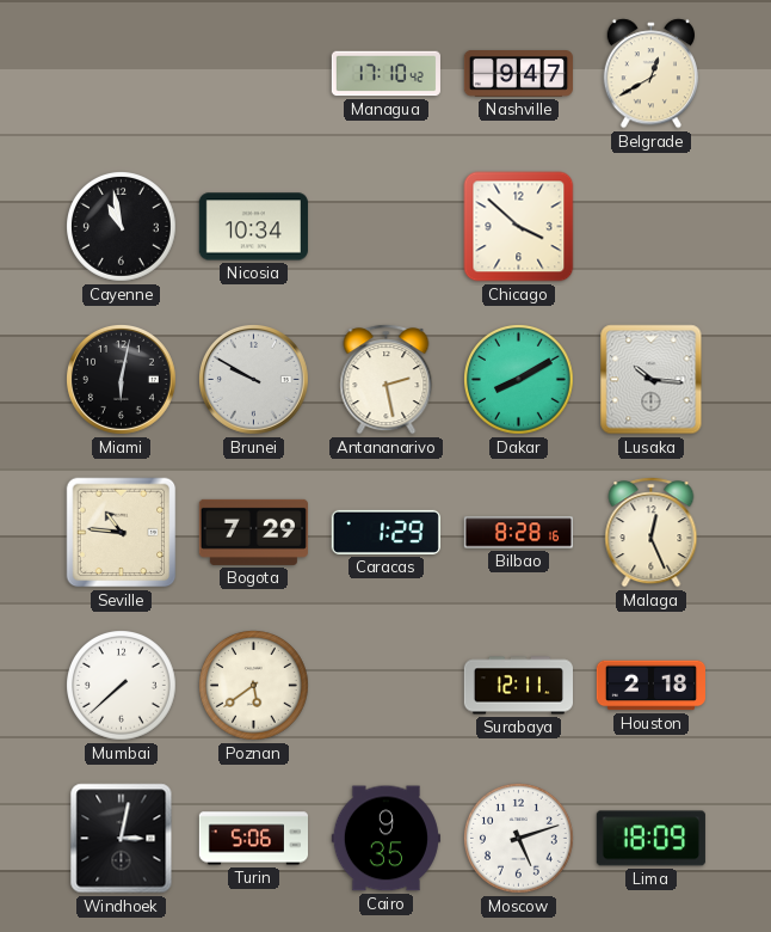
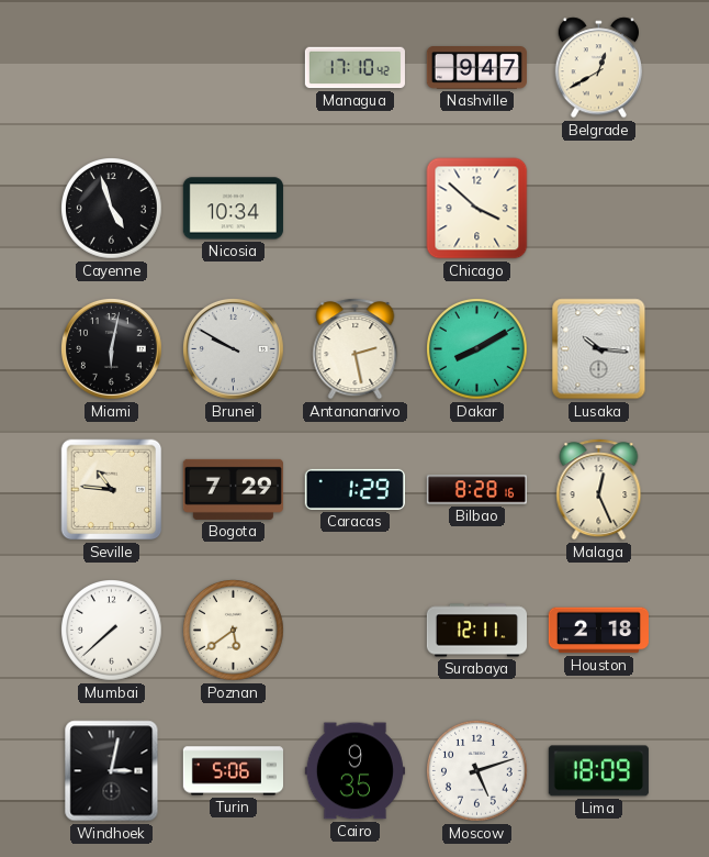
Cayenne: 10:58 -> 4:57 (112, 209)
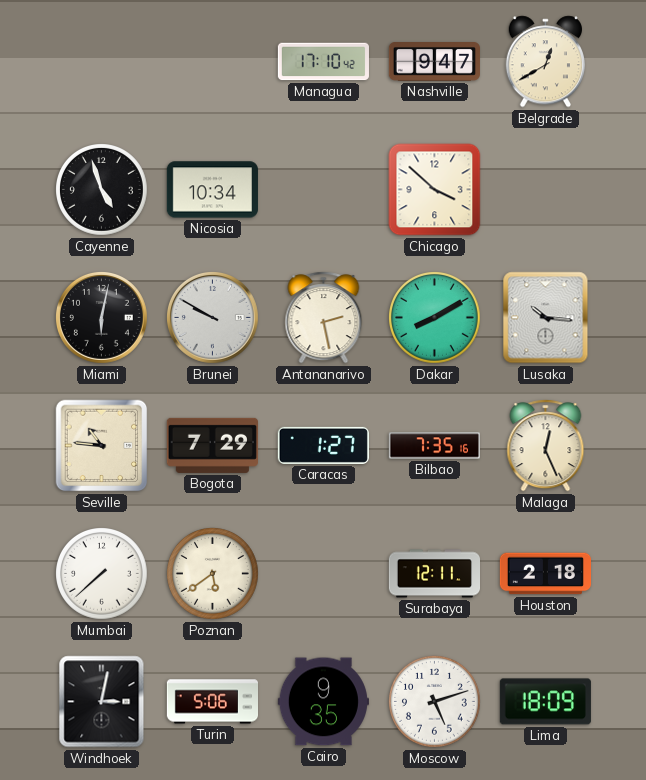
Caracas: 1:29 -> 1:27 (323, 445)
Bilbao: 8:28 -> 7:35 (434, 446)
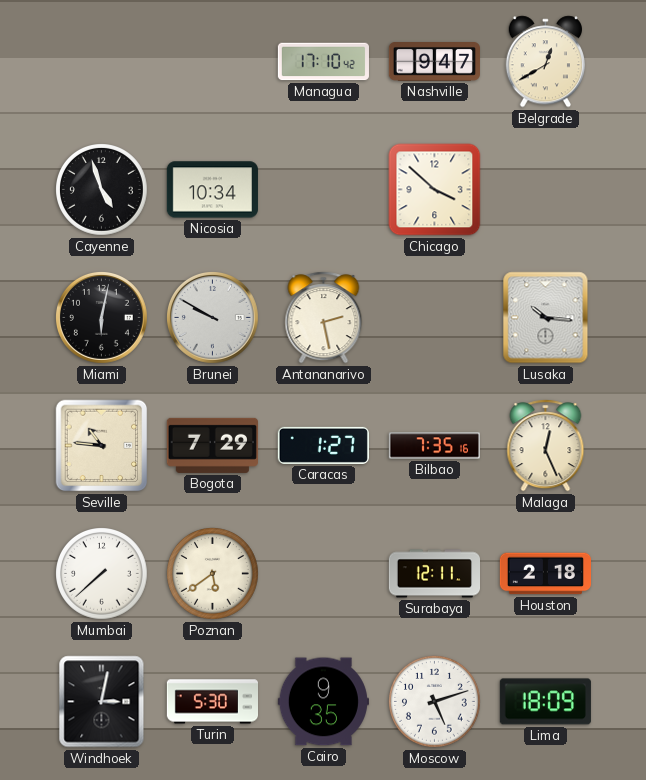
Dakar: 8:10 -> none (435, 318)
Turin: 5:06 -> 5:30 (212, 702)
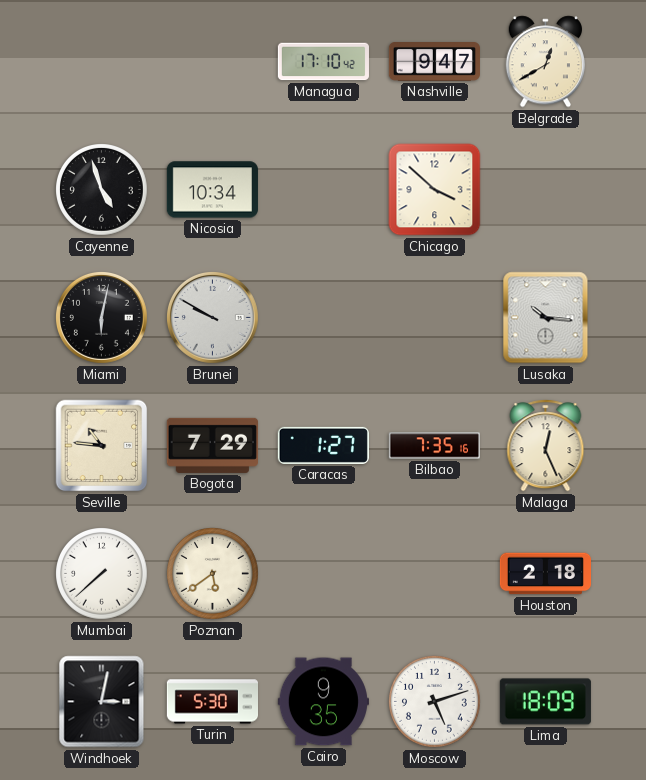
Antananarivo: 2:28 -> none (324, 318)
Surabaya: 12:11 -> none (434, 574)
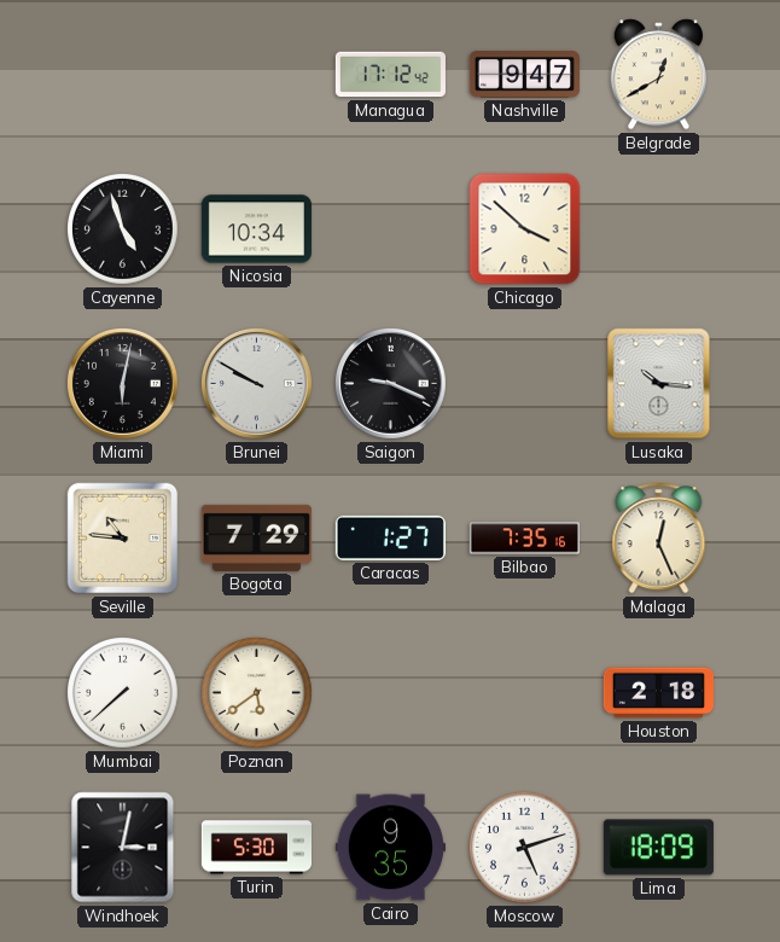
Managua: 17:10 -> 17:12 (390, 75)
Saigon: none -> 9:19 (390, 383)
